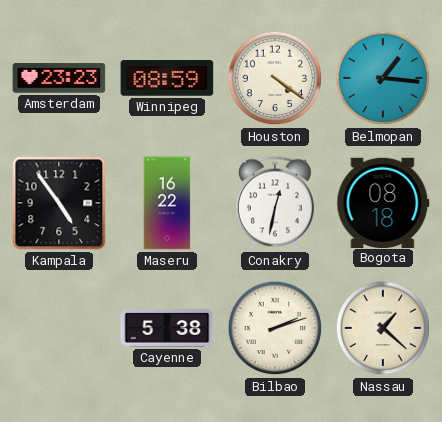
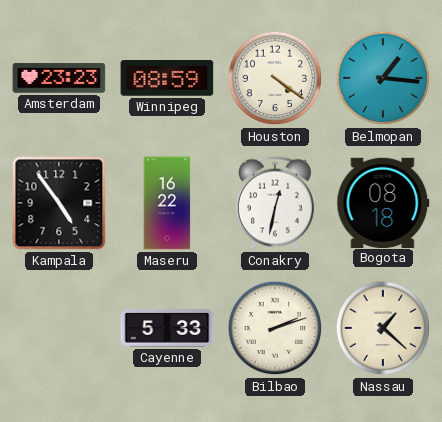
Cayenne: 5:38 -> 5:33 (167, 328)
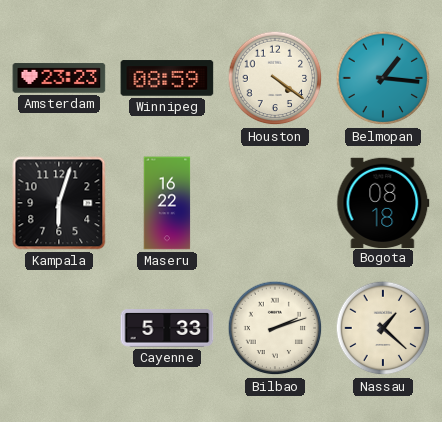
Kampala: 4:54 -> 6:03 (59, 203)
Conakry: 12:32 -> none (275, 203)
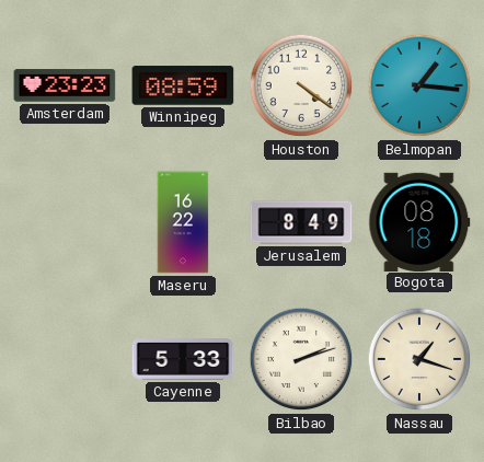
Kampala: 6:03 -> none (59, 203)
Jerusalem: none -> 8:49 (301, 222)
Nassau: 1:22 -> 1:18 (419, 359)
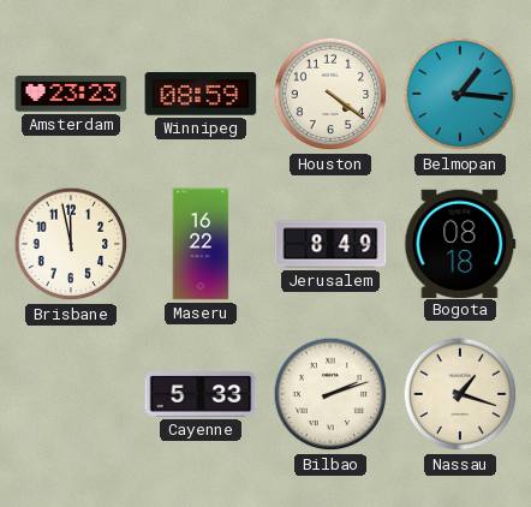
Brisbane: none -> 11:58 (71, 244)
